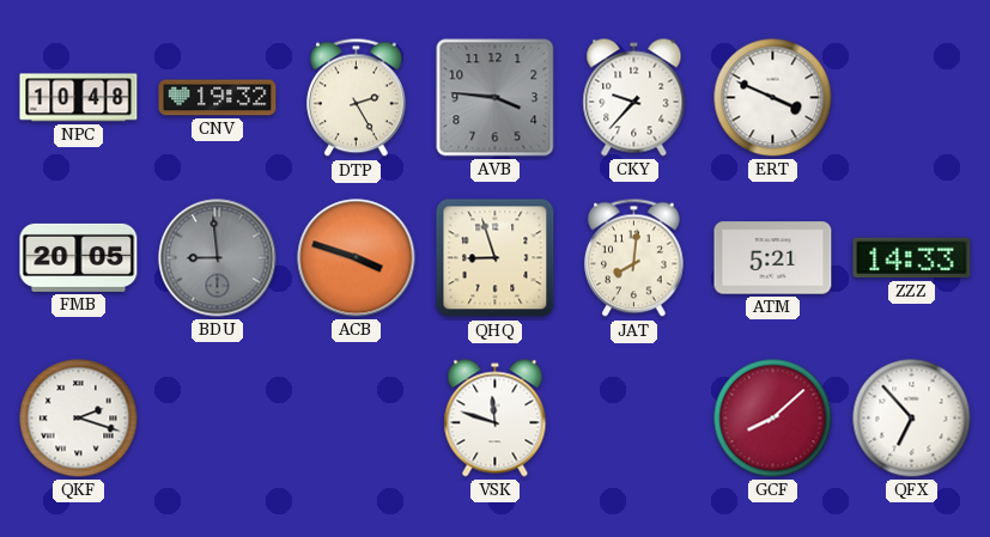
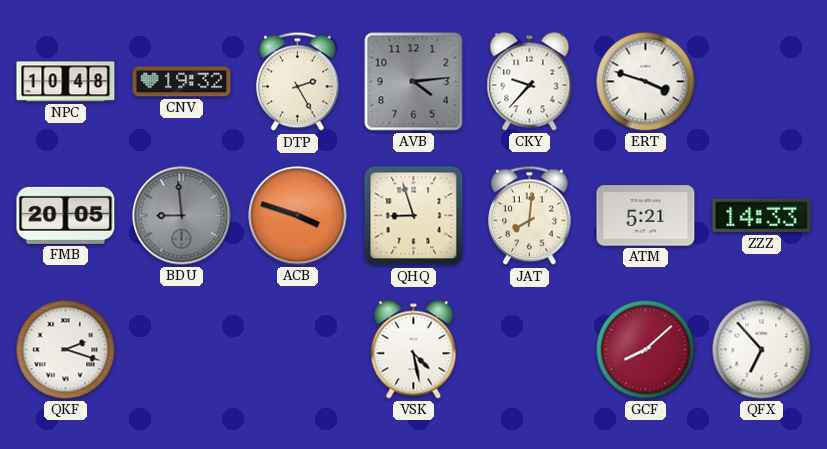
AVB: 3:46 -> 4:14 (414, 82)
ERT: 3:49 -> 3:48 (646, 82)
VSK: 11:48 -> 4:28 (414, 350)
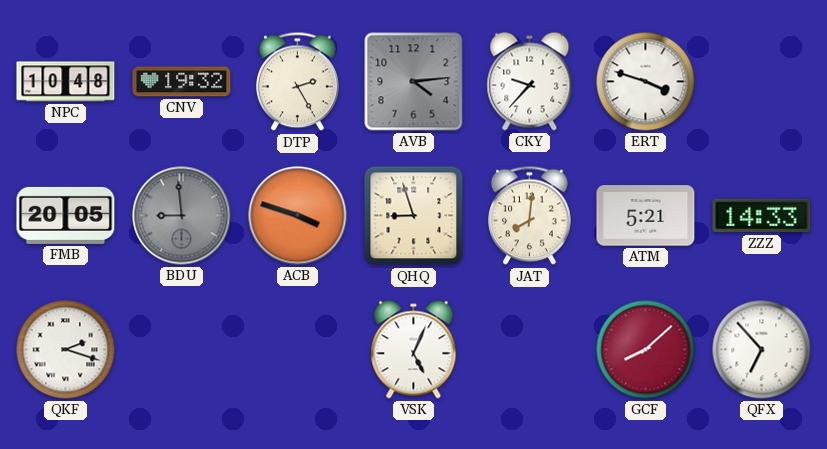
VSK: 4:28 -> 5:04 (414, 350)
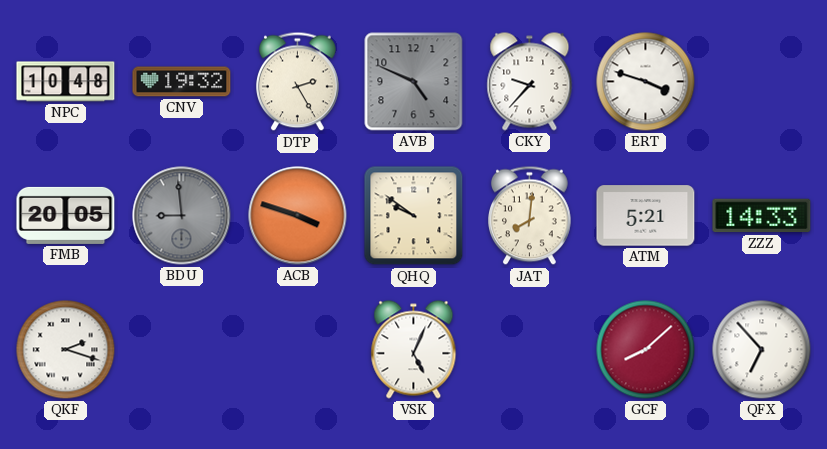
AVB: 4:14 -> 4:49 (414, 82)
QHQ: 8:57 -> 9:51 (414, 216)
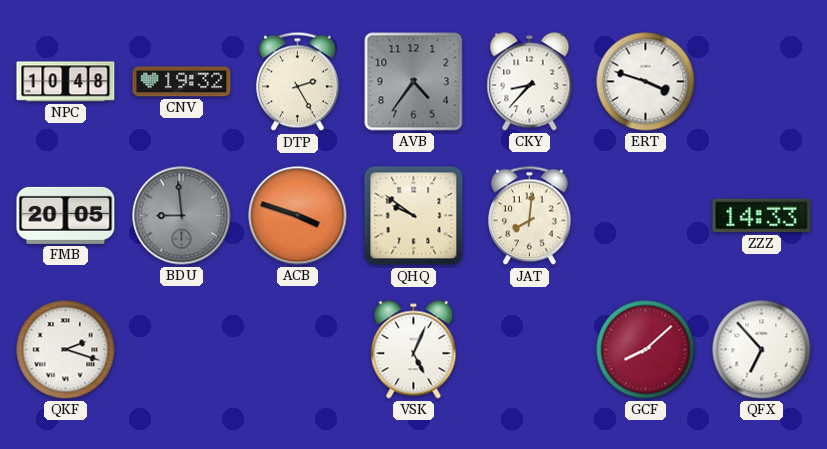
AVB: 4:49 -> 4:36 (414, 82)
CKY: 9:37 -> 8:37 (530, 82)
ATM: 5:21 -> none (646, 216)
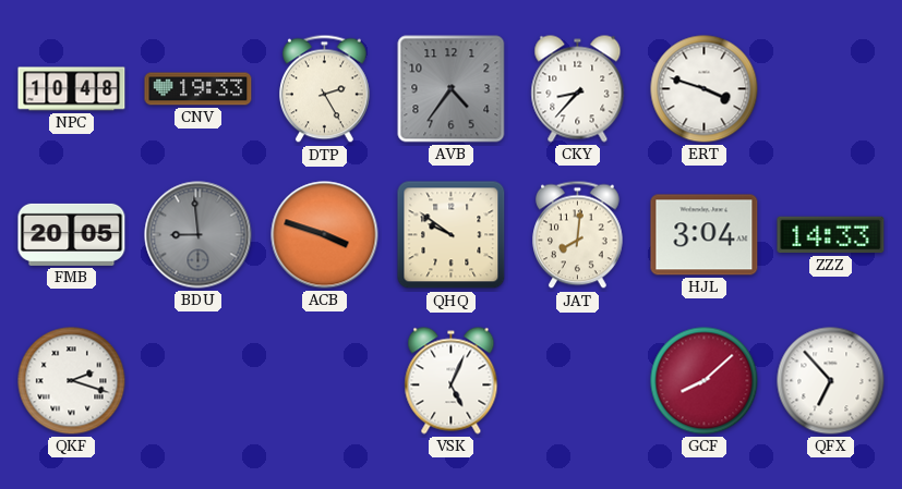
CNV: 19:32 -> 19:33 (199, 89)
HJL: none -> 3:04 (705, 235)
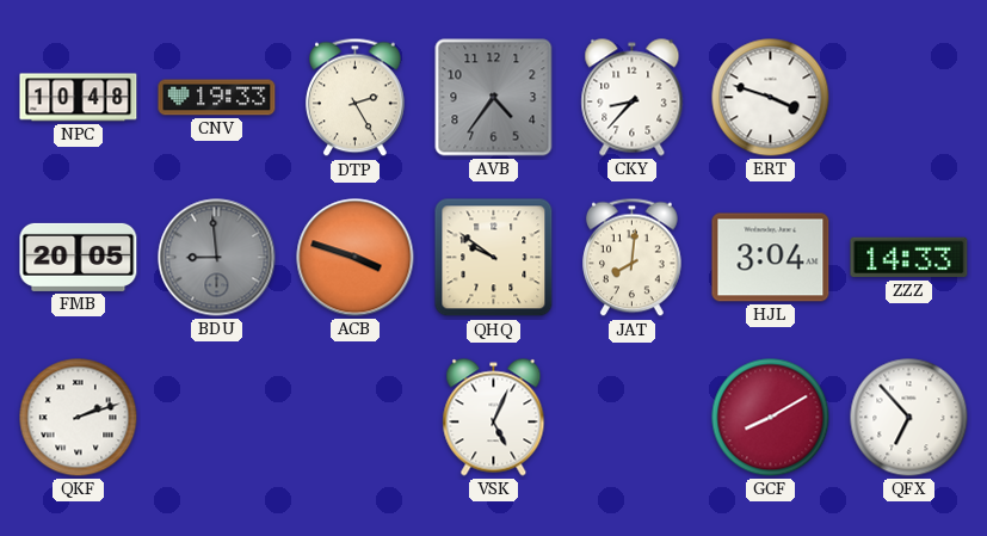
QKF: 2:18 -> 2:12 (79, 418)
GCF: 8:08 -> 8:10 (771, 418)
